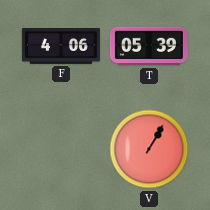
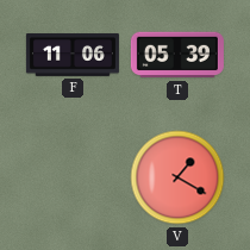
F: 4:06 -> 11:06 (73, 56)
V: 1:05 -> 1:20 (177, 177)
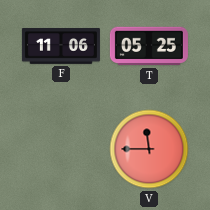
T: 05:39 -> 05:25 (149, 46)
V: 1:20 -> 11:45 (149, 149)
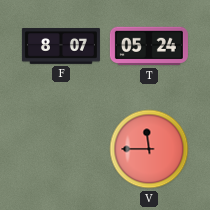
F: 11:06 -> 8:07 (61, 47)
T: 05:25 -> 05:24 (149, 46)
